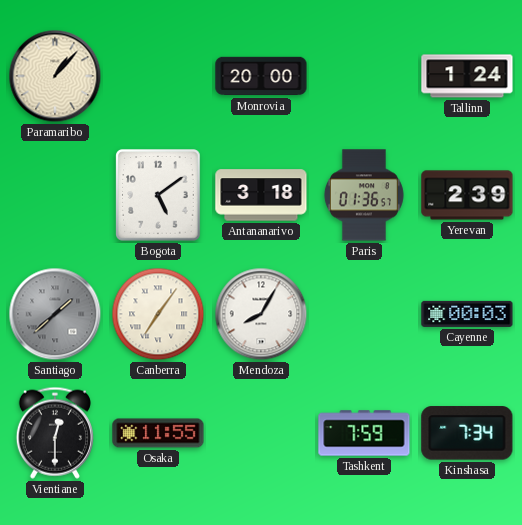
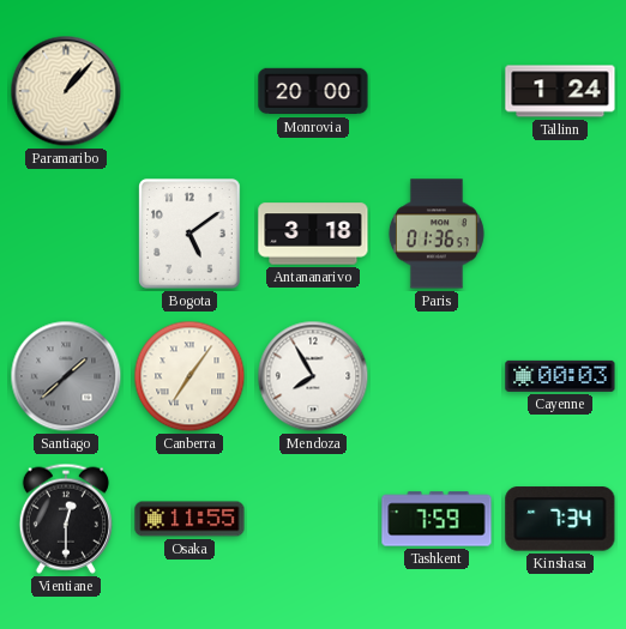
Yerevan: 2:39 -> none (467, 195)
Mendoza: 8:05 -> 7:55 (313, 376)
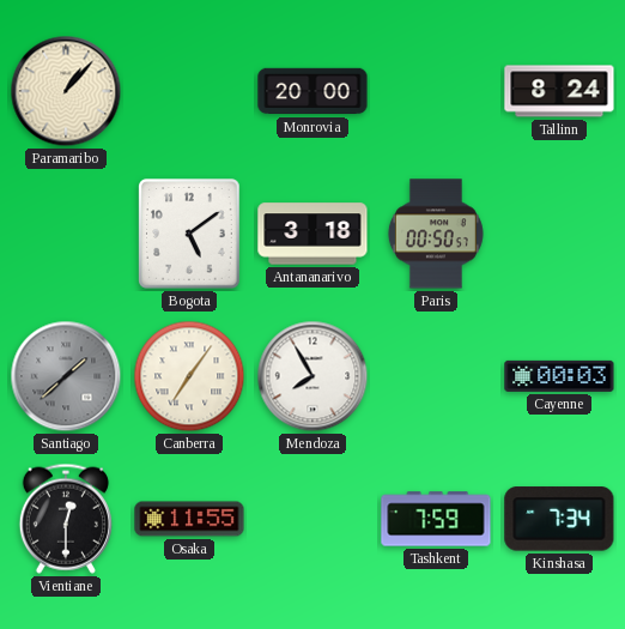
Tallinn: 1:24 -> 8:24 (559, 91)
Paris: 01:36 -> 00:50 (436, 234)
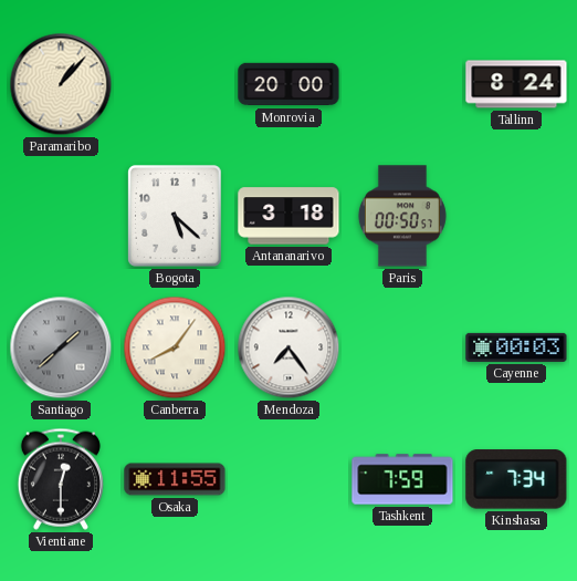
Bogota: 5:09 -> 5:22 (175, 216)
Canberra: 7:06 -> 8:06 (175, 347)
Mendoza: 7:55 -> 7:24 (288, 347)
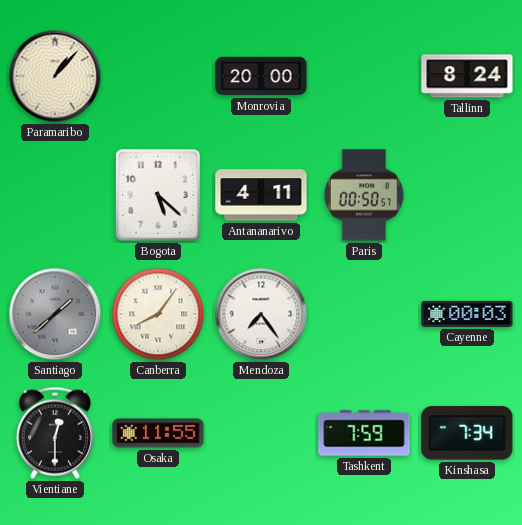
Antananarivo: 3:18 -> 4:11 (261, 195)
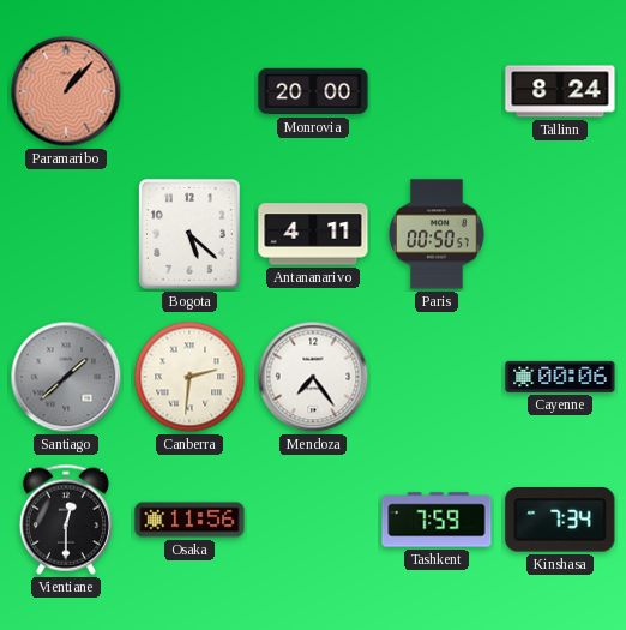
Paramaribo dial: cream -> salmon (66, 91)
Canberra: 8:06 -> 2:31 (189, 377)
Cayenne: 00:03 -> 00:06 (560, 377)
Osaka: 11:55 -> 11:56 (189, 520)
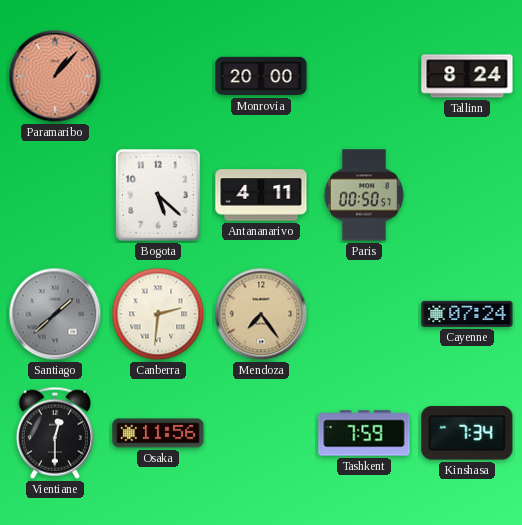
Mendoza dial: white -> champagne (261, 314)
Cayenne: 00:06 -> 07:24 (467, 314)
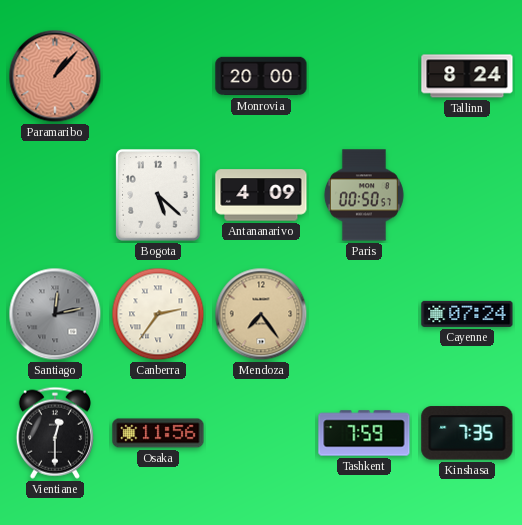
Antananarivo: 4:11 -> 4:09 (261, 195)
Santiago: 1:38 -> 12:13 (55, 314)
Canberra: 2:31 -> 2:36 (158, 314)
Kinshasa: 7:34 -> 7:35 (467, 433)
